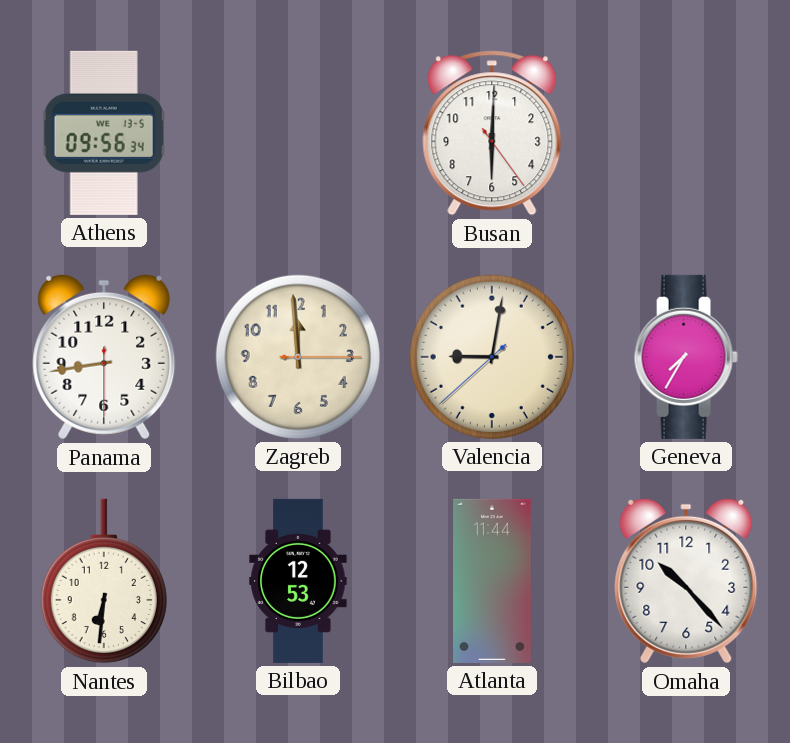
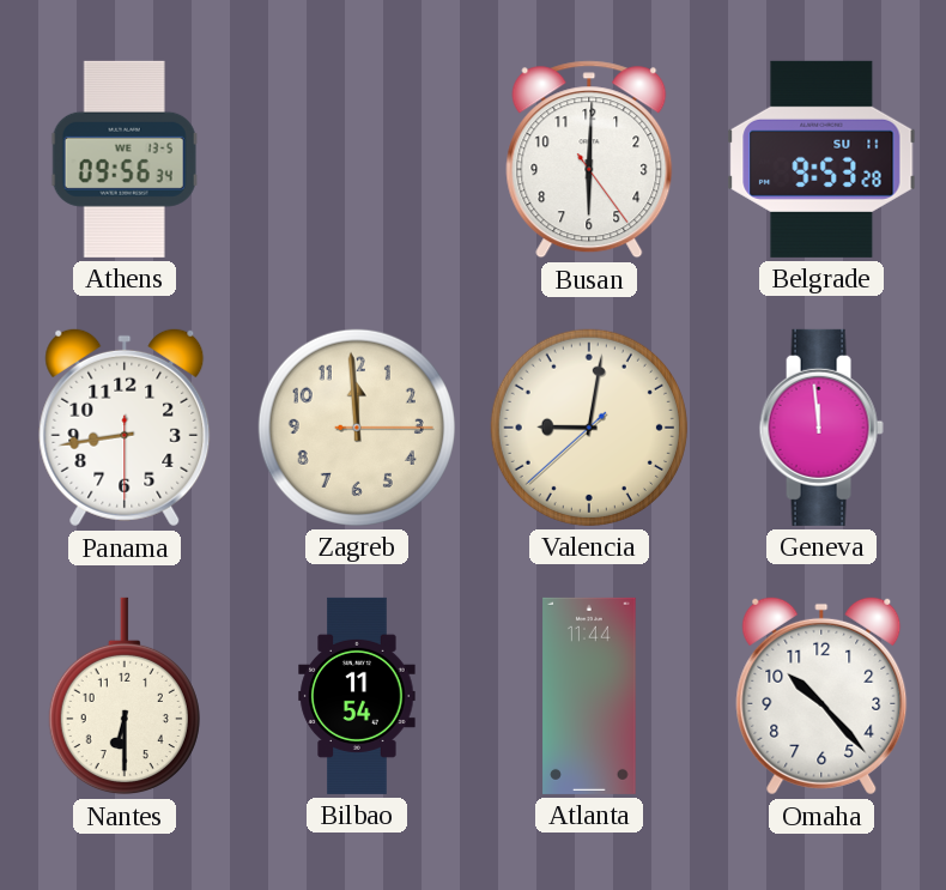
Belgrade: none -> 9:53 (821, 159)
Geneva: 7:35 -> 11:59 (821, 428)
Nantes: 6:31 -> 6:30 (125, 696)
Bilbao: 12:53 -> 11:54 (357, 696)
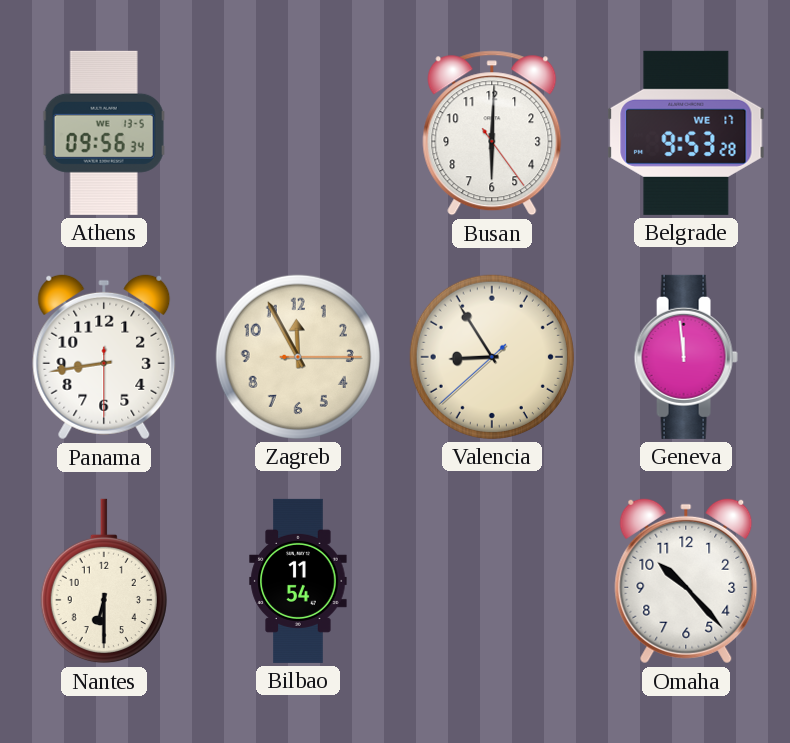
Belgrade date: SU 11 -> WE 17 (686, 133)
Zagreb: 11:59 -> 11:55 (298, 357)
Valencia: 9:01 -> 8:54 (492, 357)
Atlanta: 11:44 -> none (589, 696)
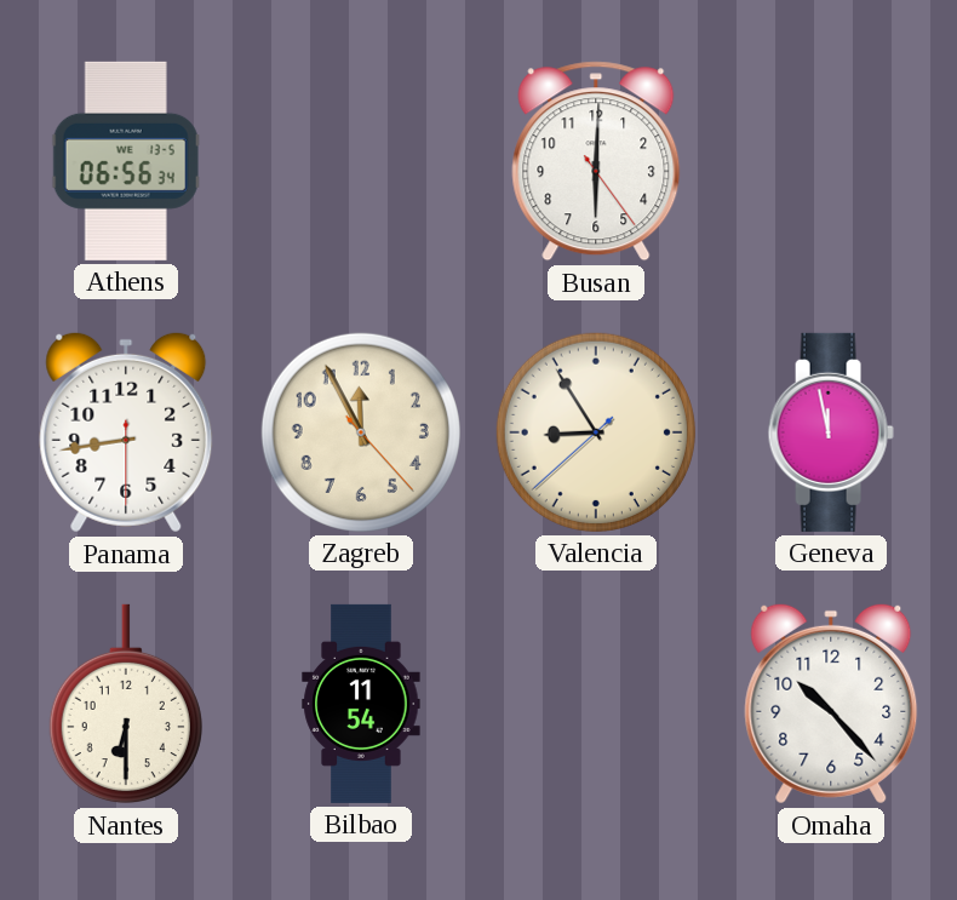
Athens: 09:56 -> 06:56 (126, 161)
Belgrade: 9:53 -> none (686, 133)
Zagreb: 11:55:15 -> 11:55:23 (361, 432)
Geneva: 11:59 -> 11:58 (831, 432)
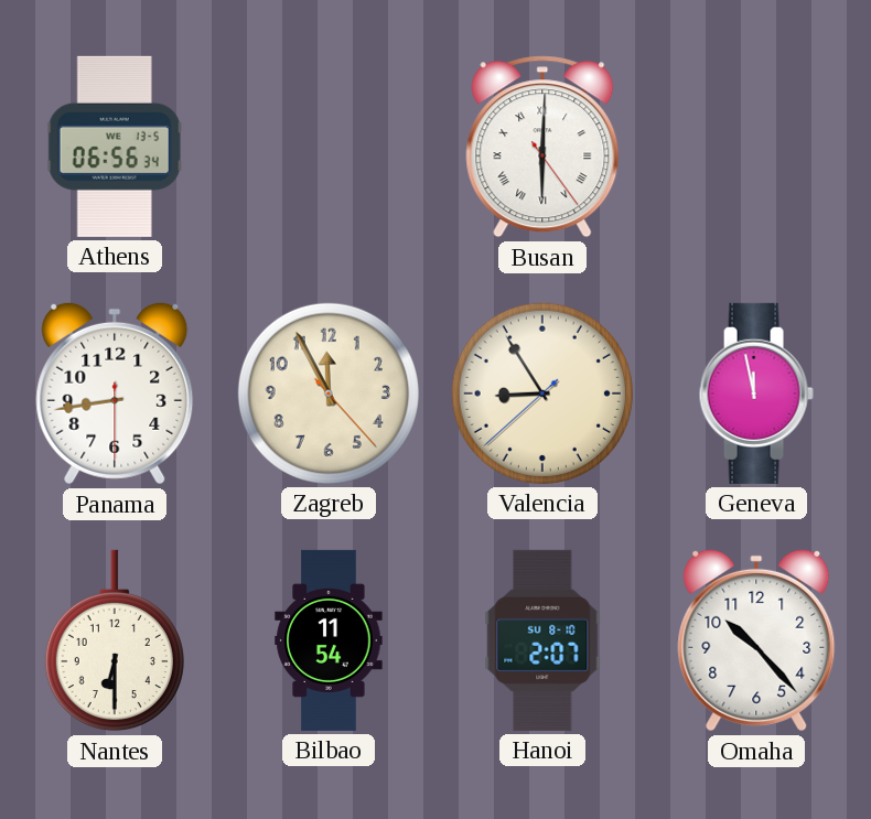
Busan numerals: Arabic -> Roman (542, 147)
Hanoi: none -> 2:07 (542, 640)
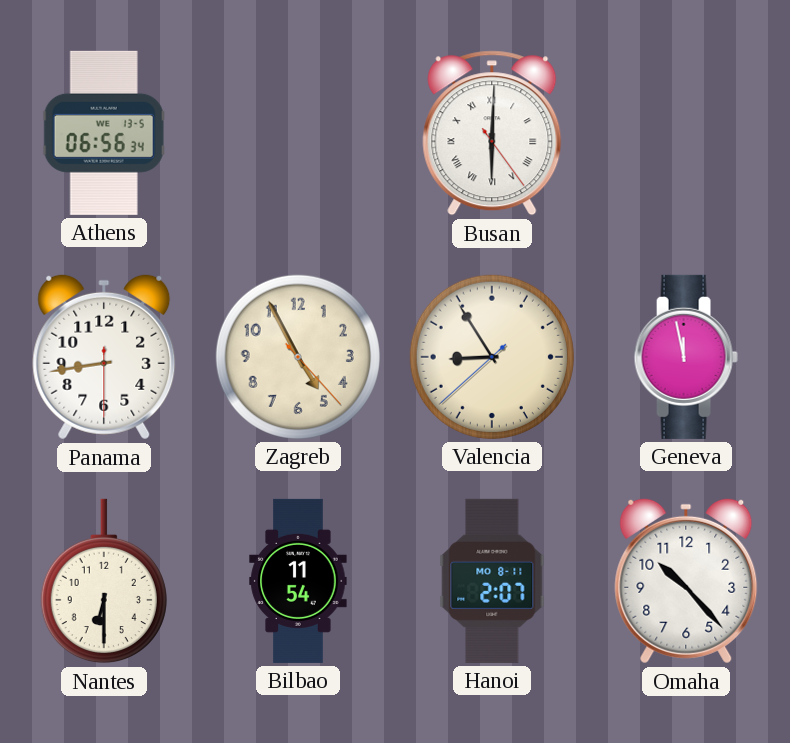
Zagreb: 11:55 -> 4:55 (298, 357)
Hanoi date: SU 8-10 -> MO 8-11 (492, 581)
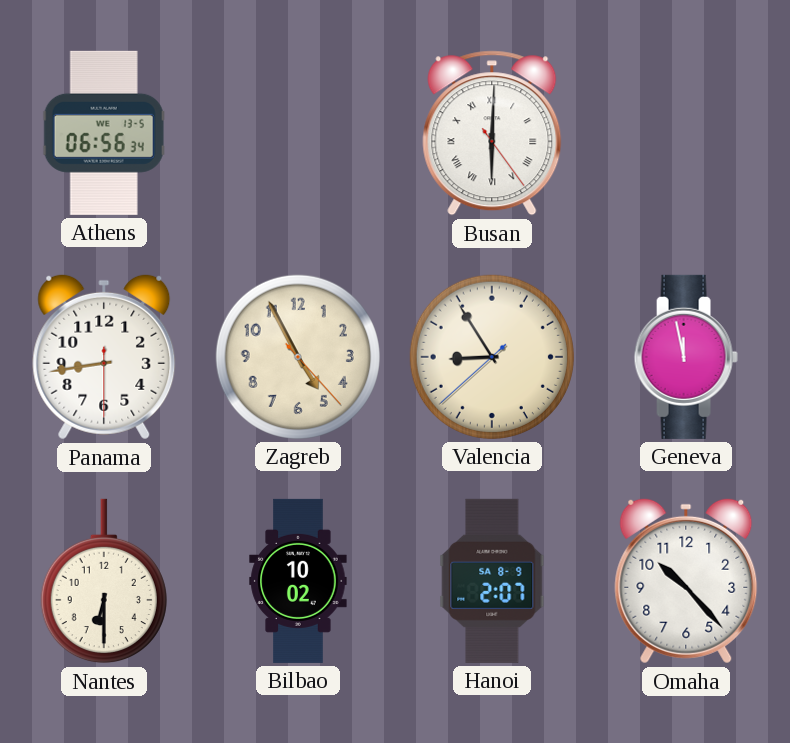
Bilbao: 11:54 -> 10:02 (298, 581)
Hanoi date: MO 8-11 -> SA 8-9 (492, 581)
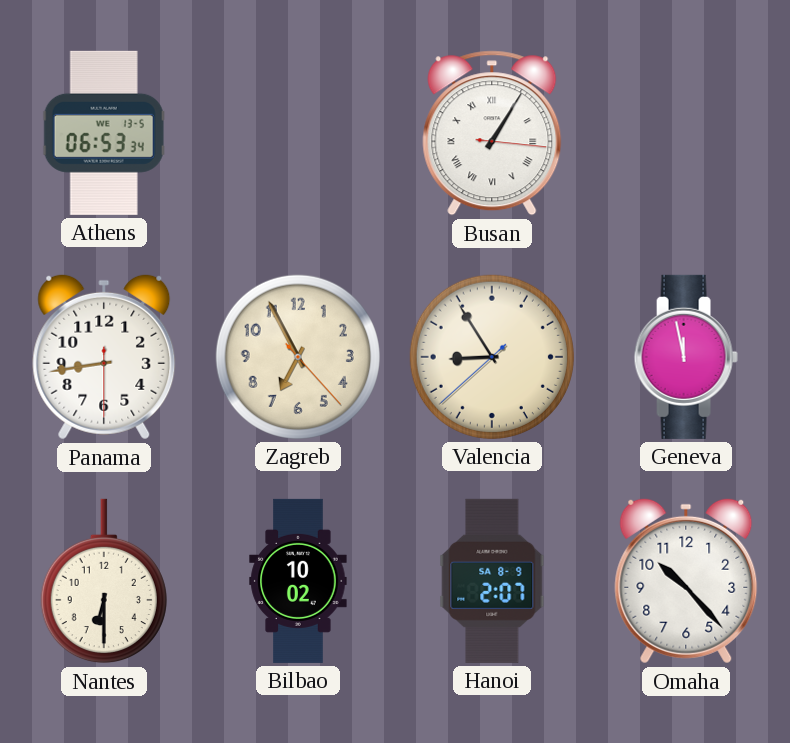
Athens: 06:56 -> 06:53 (104, 133)
Busan: 6:00 -> 1:05 (492, 133)
Zagreb: 4:55 -> 6:55 (298, 357)
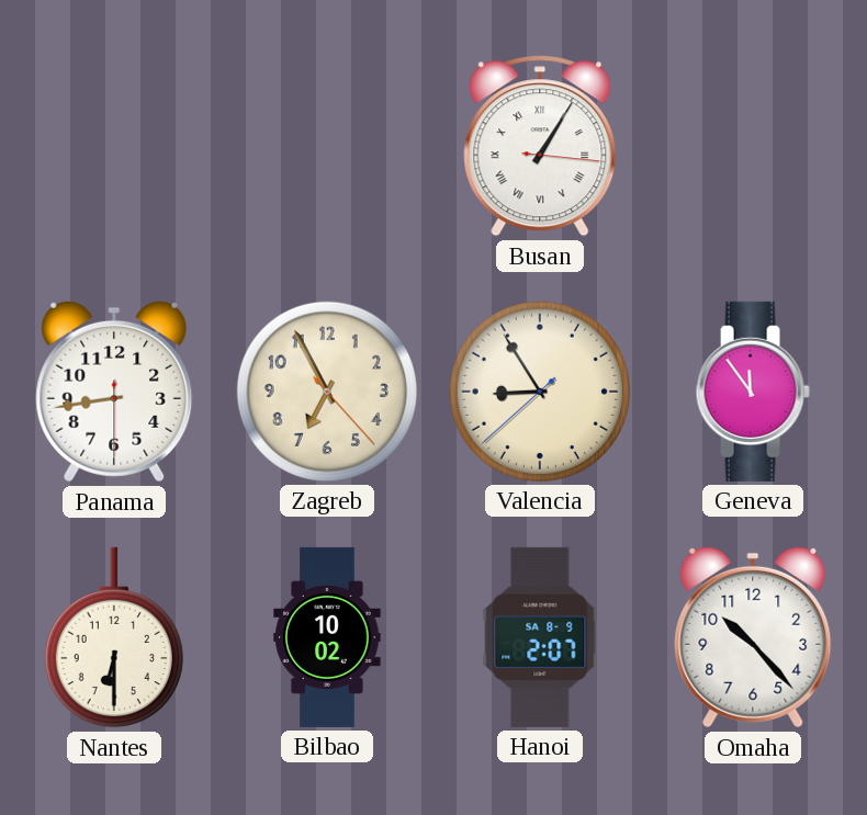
Athens: 06:53 -> none (104, 133)
Geneva: 11:58 -> 11:54 (753, 392)
